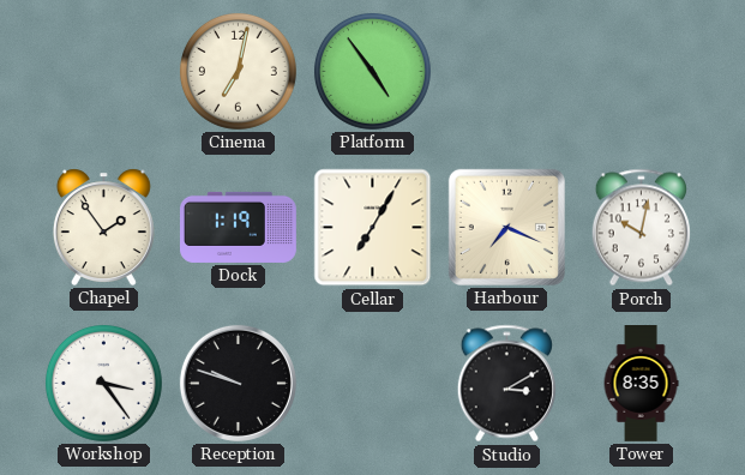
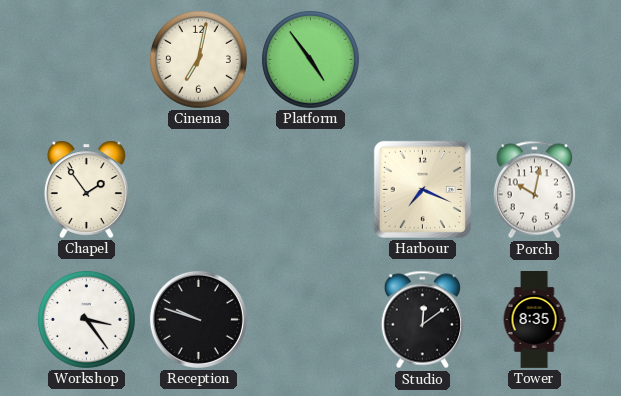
Dock: 1:19 -> none (239, 227)
Cellar: 7:05 -> none (373, 228)
Studio: 3:10 -> 12:09 (422, 320)
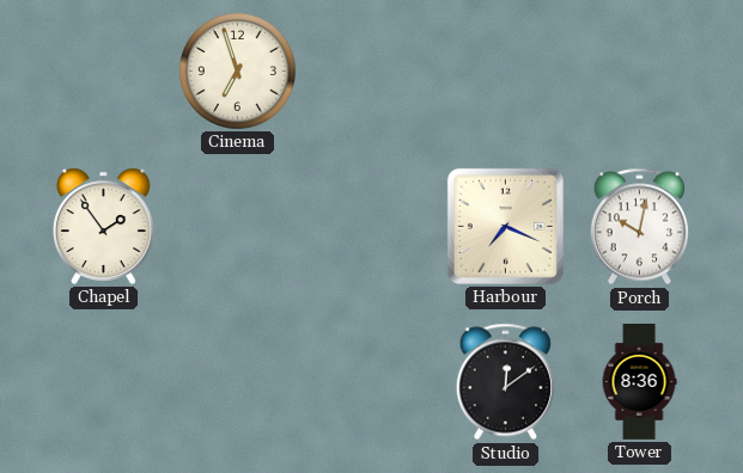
Cinema: 7:02 -> 6:57 (237, 70)
Platform: 4:54 -> none (310, 59)
Workshop: 3:24 -> none (86, 319)
Reception: 9:48 -> none (198, 319)
Tower: 8:35 -> 8:36 (639, 382)
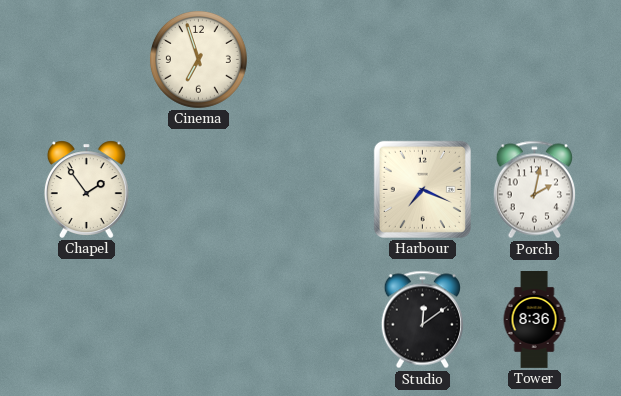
Porch: 10:02 -> 2:02 (534, 190)
